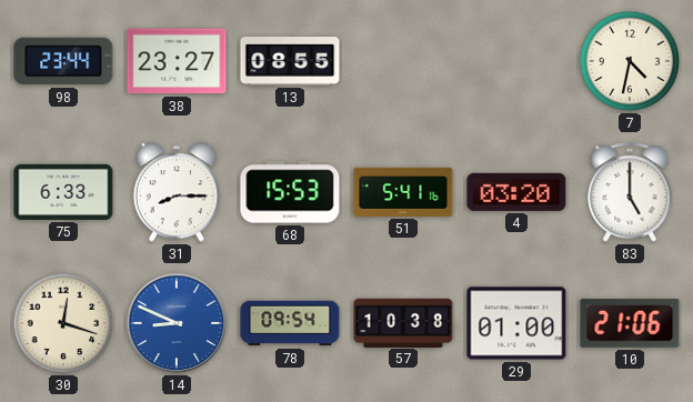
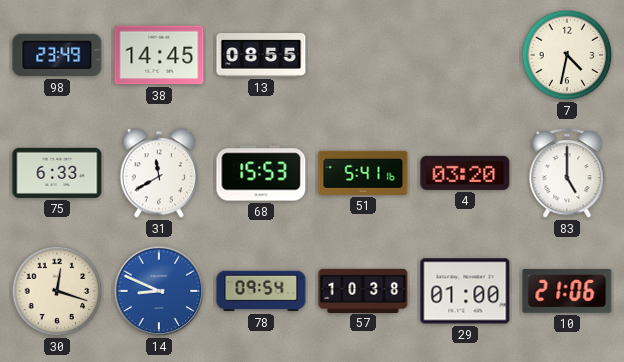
98: 23:44 -> 23:49 (57, 55)
38: 23:27 -> 14:45 (159, 55)
31: 8:15 -> 11:40 (159, 173)
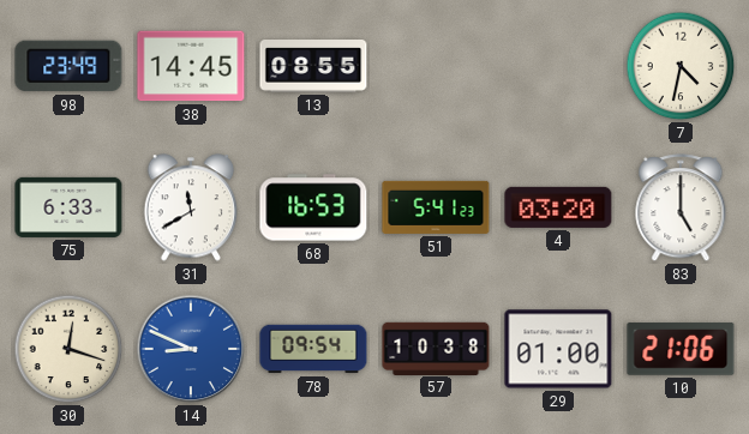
68: 15:53 -> 16:53 (313, 207)
51: 5:41:16 -> 5:41:23 (436, 207)
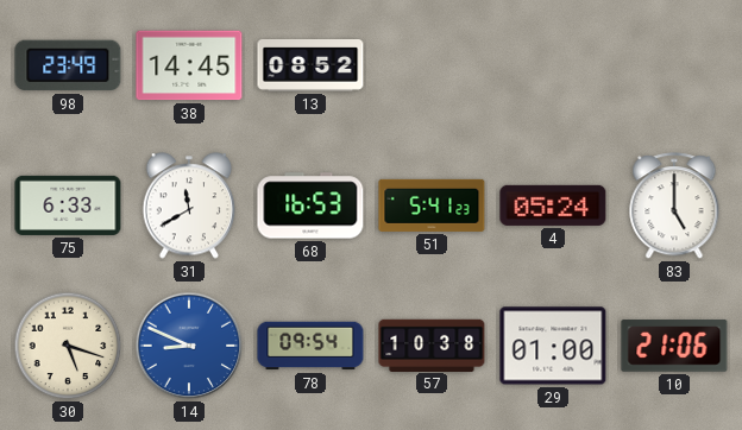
13: 08:55 -> 08:52 (310, 67)
7: 4:32 -> none (681, 66)
4: 03:20 -> 05:24 (553, 205)
30: 12:18 -> 5:18 (68, 346)
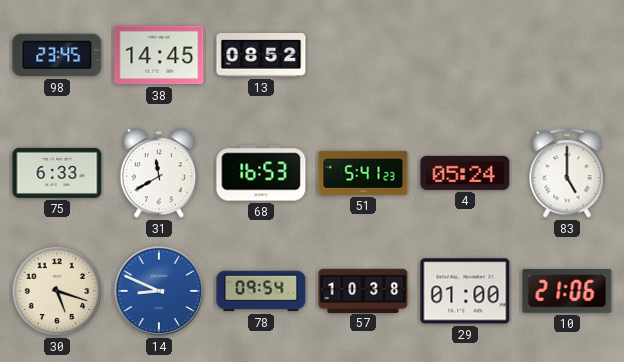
98: 23:49 -> 23:45 (57, 55)
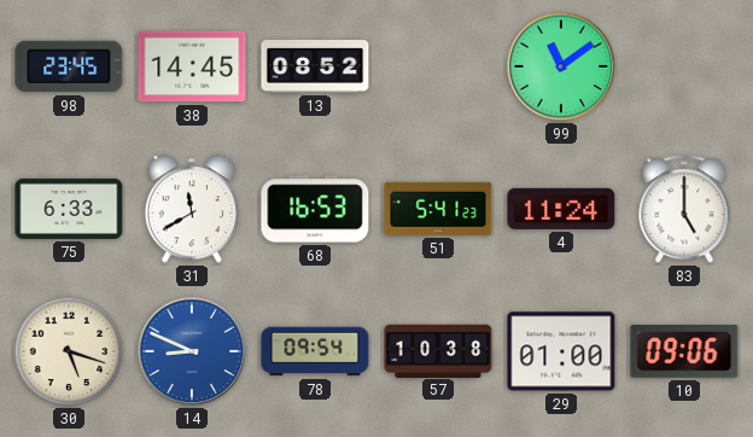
99: none -> 11:09 (561, 66)
4: 05:24 -> 11:24 (561, 209)
10: 21:06 -> 09:06 (684, 351)
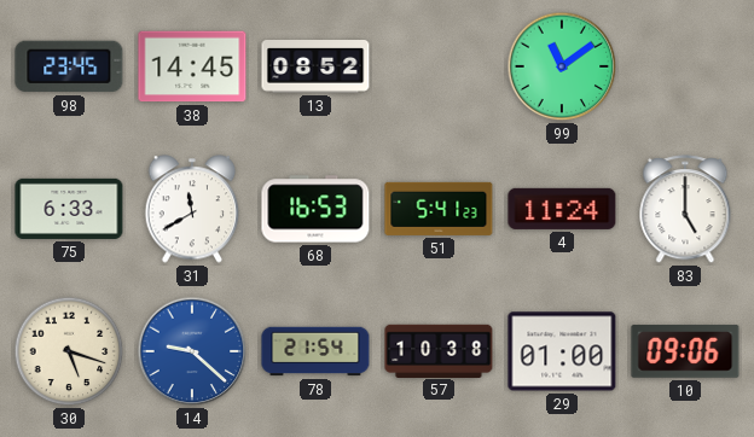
14: 8:49 -> 9:22 (192, 351)
78: 09:54 -> 21:54 (315, 351)
